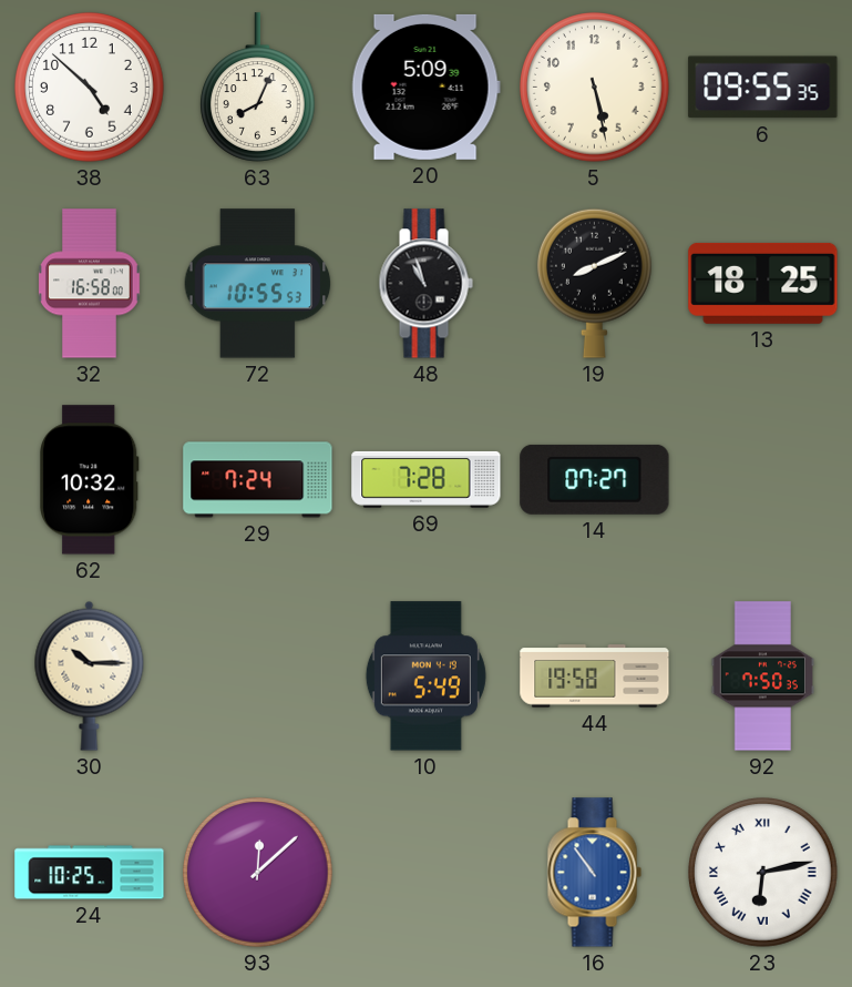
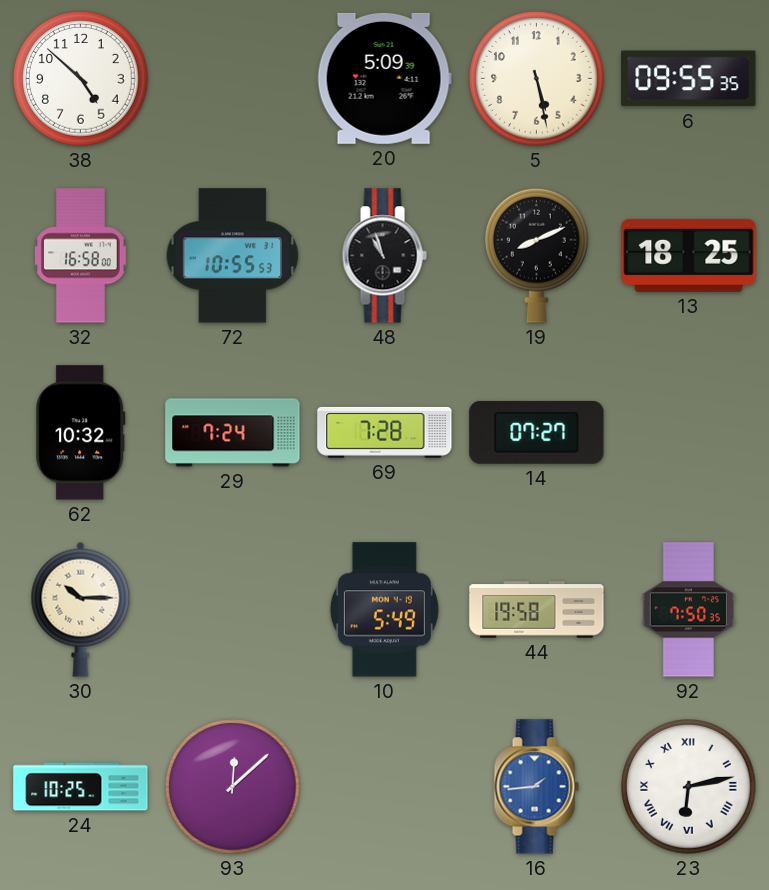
63: 8:04 -> none (257, 88)
16: 10:54 -> 1:44 (536, 787)
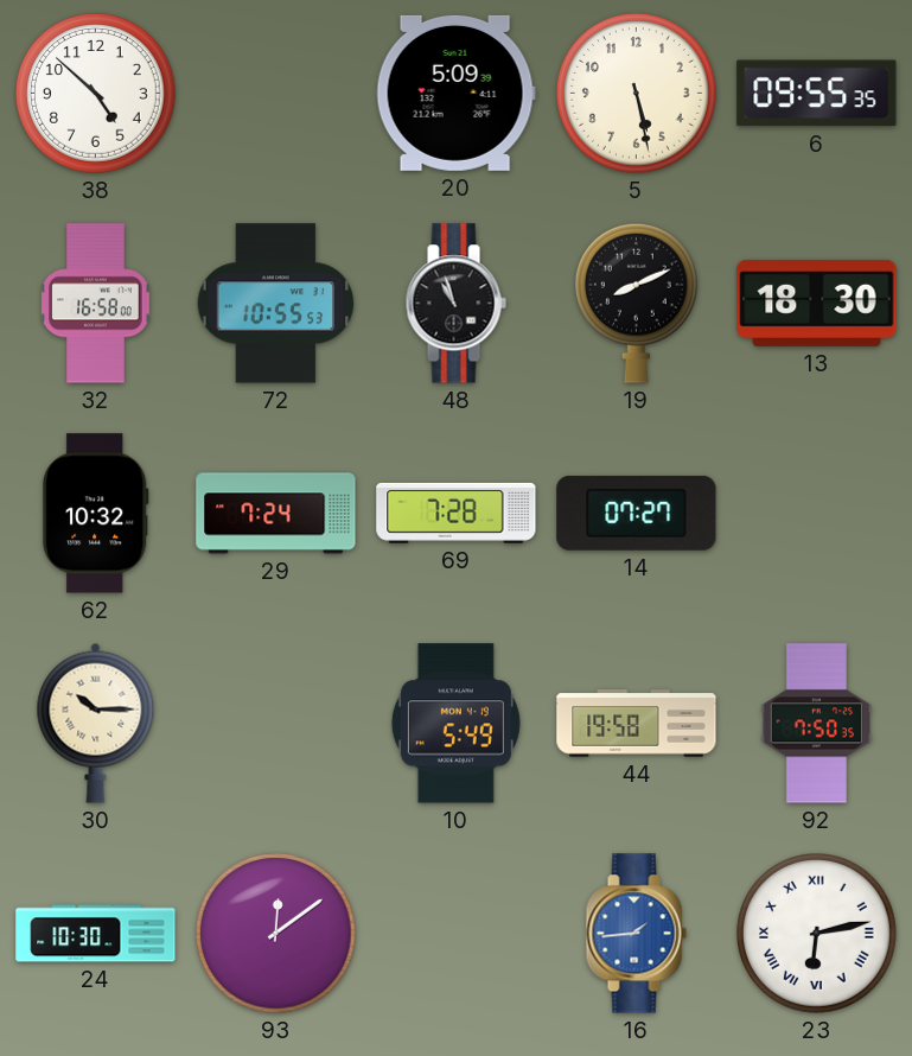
13: 18:25 -> 18:30 (817, 303)
24: 10:25 -> 10:30 (96, 934)
93: 12:08 -> 12:09 (276, 934)
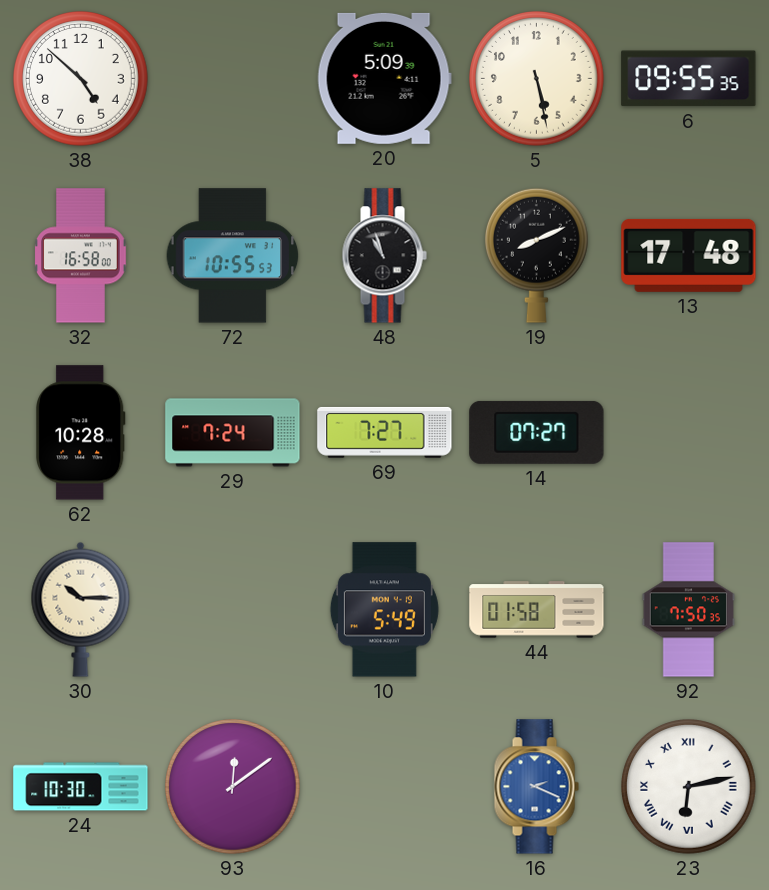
13: 18:30 -> 17:48 (689, 255)
62: 10:32 -> 10:28 (81, 433)
69: 7:28 -> 7:27 (385, 432)
44: 19:58 -> 01:58 (537, 610)
16: 1:44 -> 2:19 (536, 787)
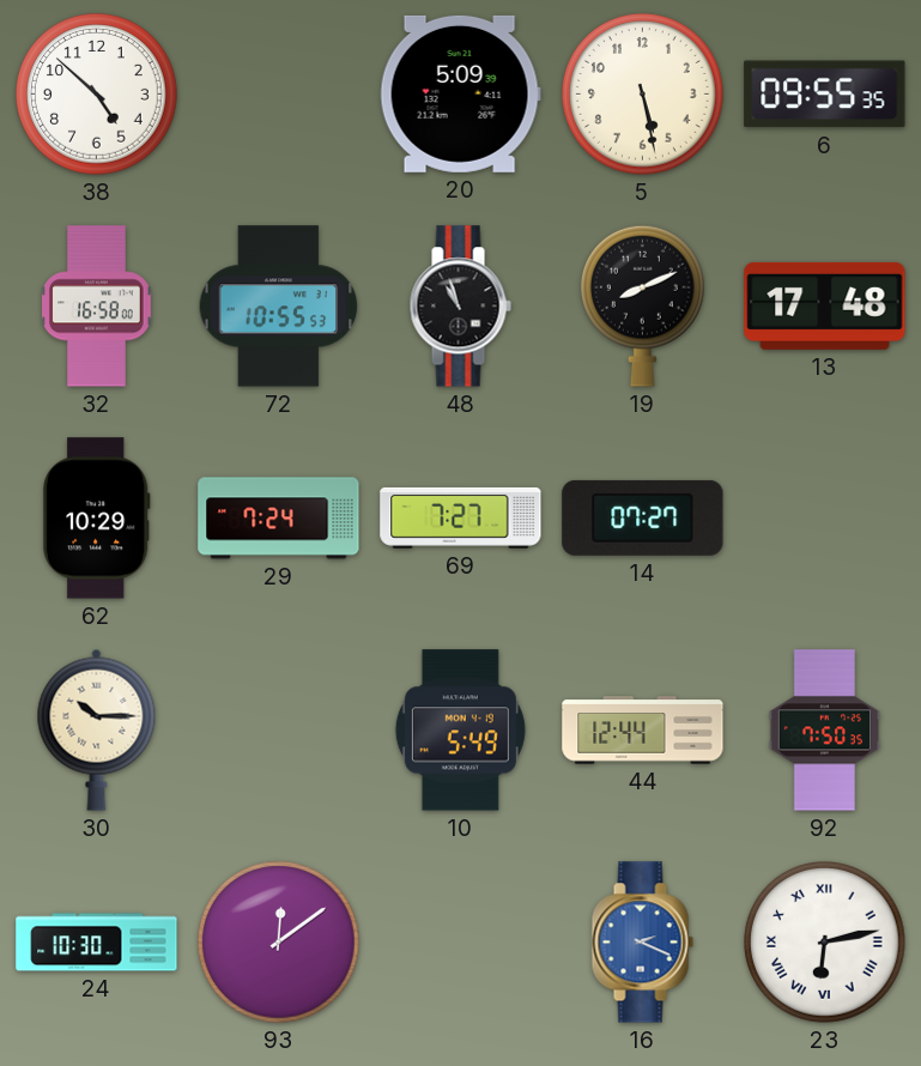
62: 10:28 -> 10:29 (97, 519)
44: 01:58 -> 12:44 (643, 731)
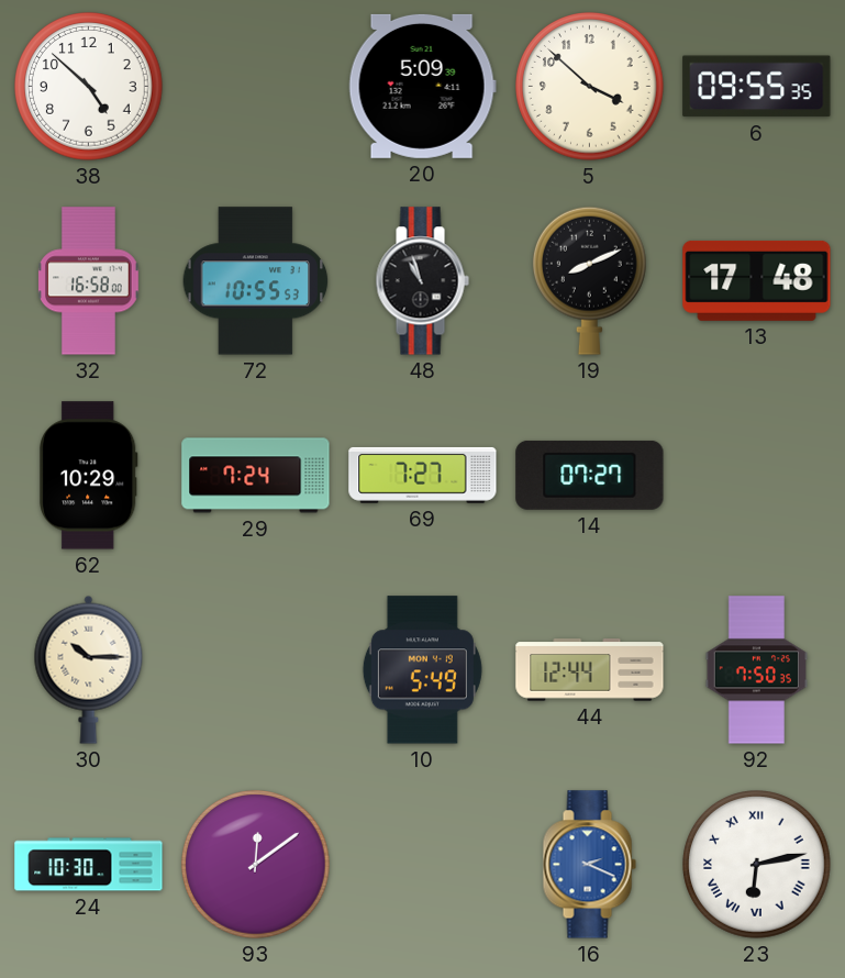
5: 5:28 -> 3:52 (590, 87)
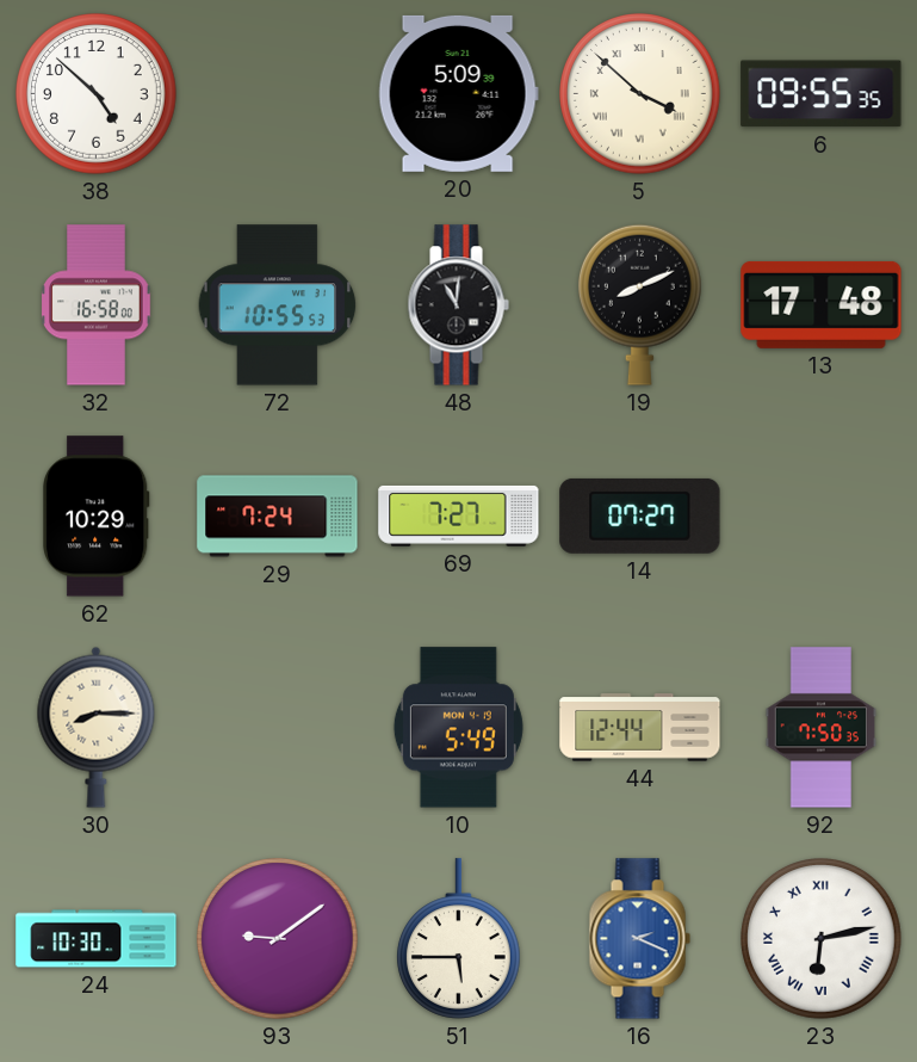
5 numerals: Arabic -> Roman (640, 94)
48: 10:57 -> 11:01 (458, 305)
30: 10:15 -> 8:15 (97, 727)
93: 12:09 -> 9:09 (278, 939)
51: none -> 5:45 (458, 939)
